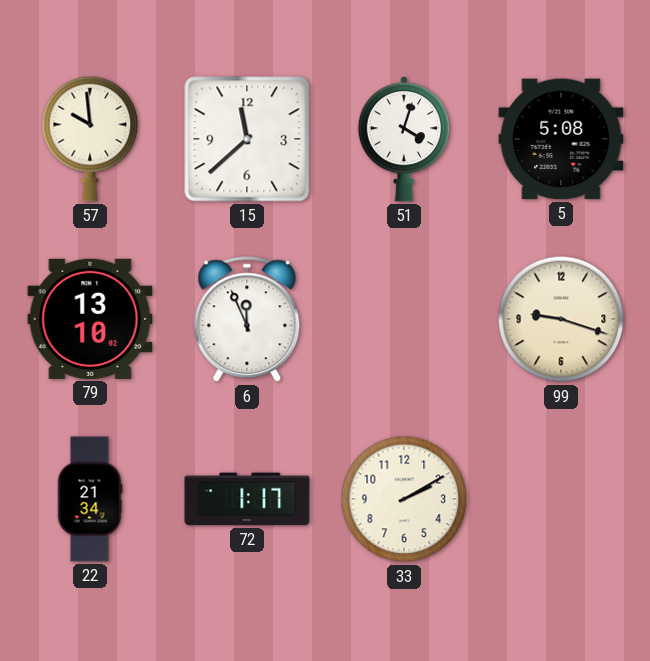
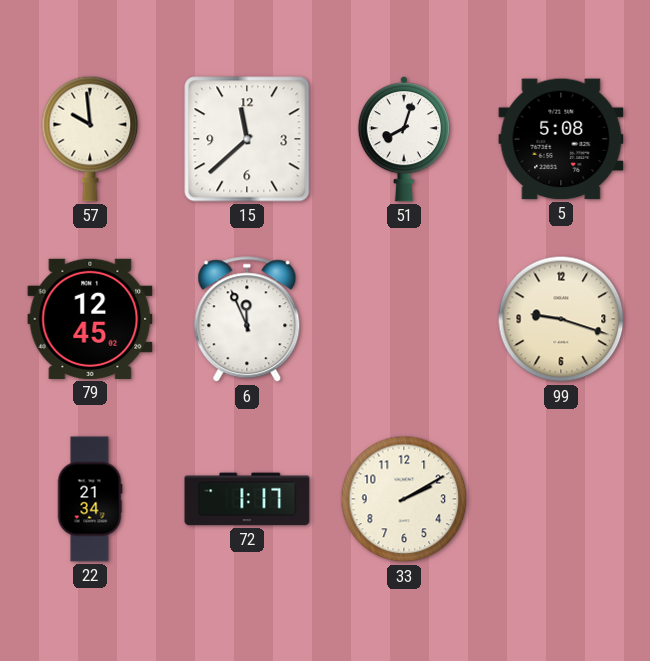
51: 4:03 -> 8:03 (404, 139)
79: 13:10 -> 12:45 (90, 319)
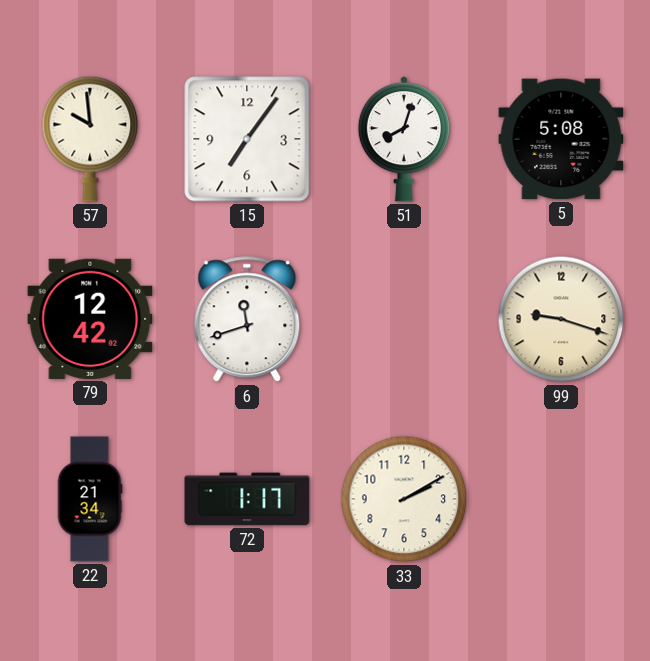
15: 11:38 -> 7:06 (247, 139)
79: 12:45 -> 12:42 (90, 319)
6: 11:56 -> 11:42 (247, 320)
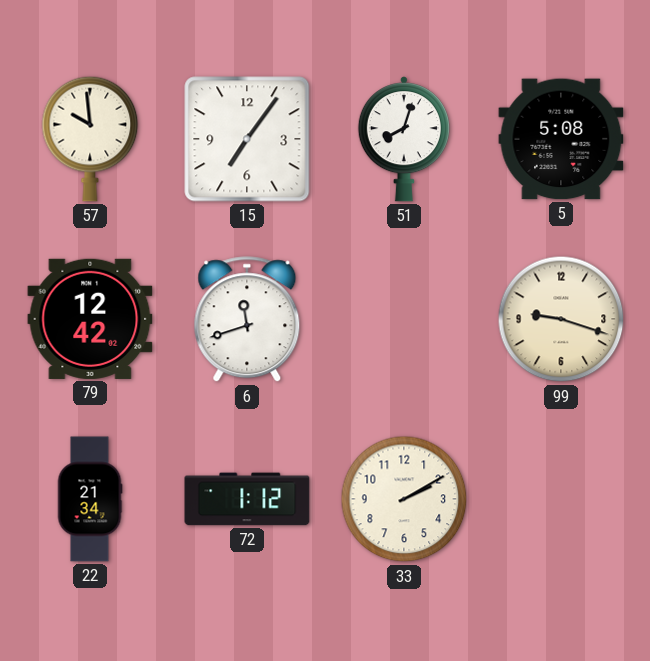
72: 1:17 -> 1:12 (247, 499)
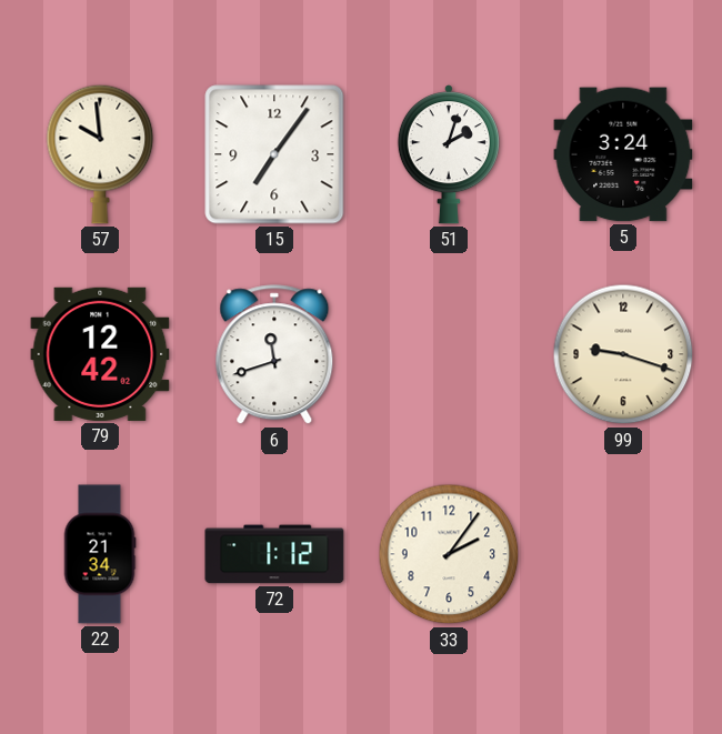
51: 8:03 -> 2:03 (449, 154)
5: 5:08 -> 3:24 (623, 154)
33: 2:10 -> 2:06 (449, 554)
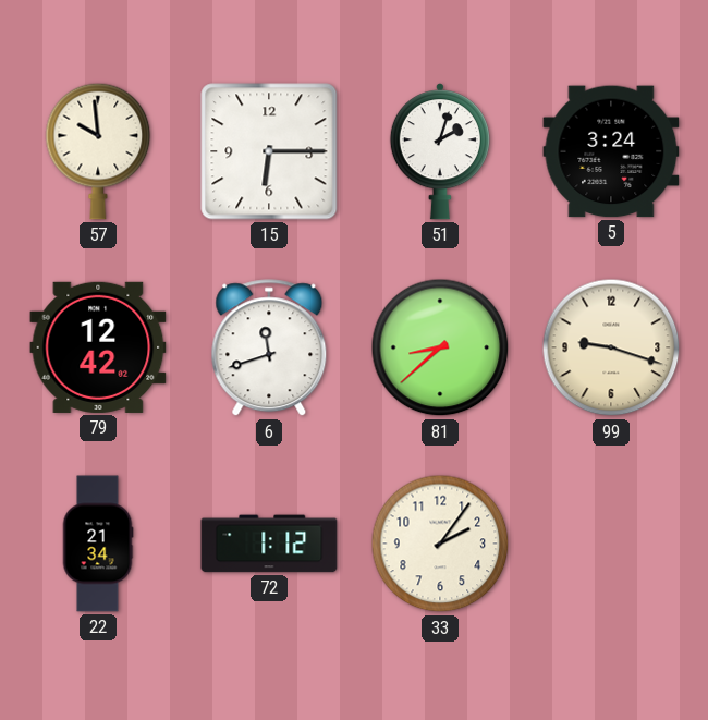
15: 7:06 -> 6:15 (269, 151)
81: none -> 8:38 (440, 347)
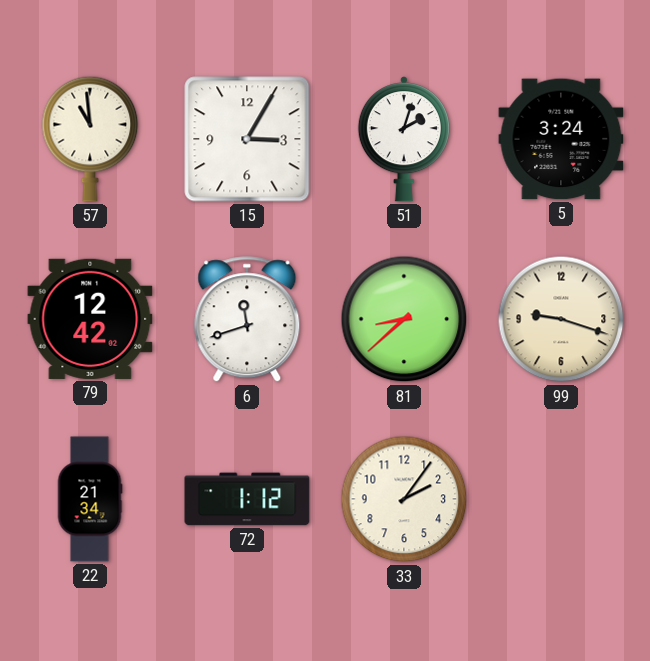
57: 9:59 -> 10:59 (90, 139)
15: 6:15 -> 3:05 (247, 139)
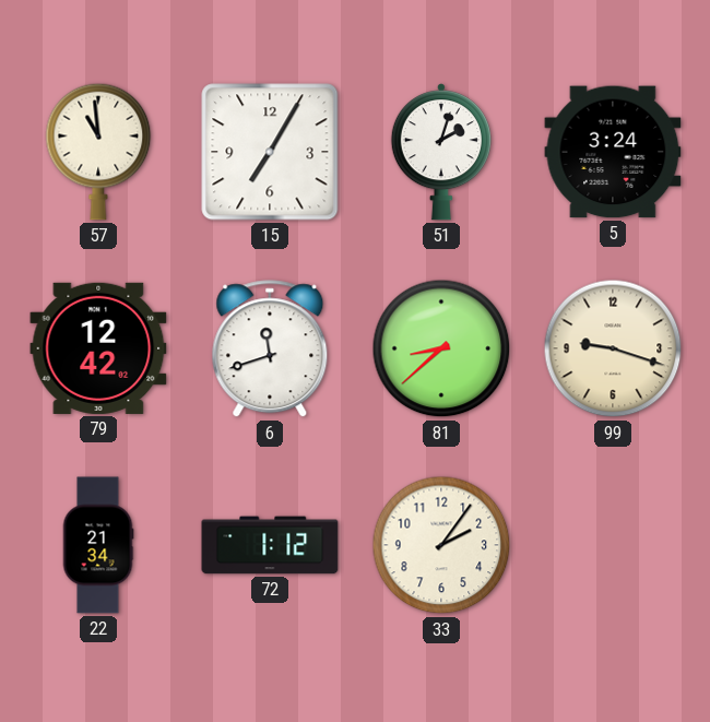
15: 3:05 -> 7:05 (270, 152)
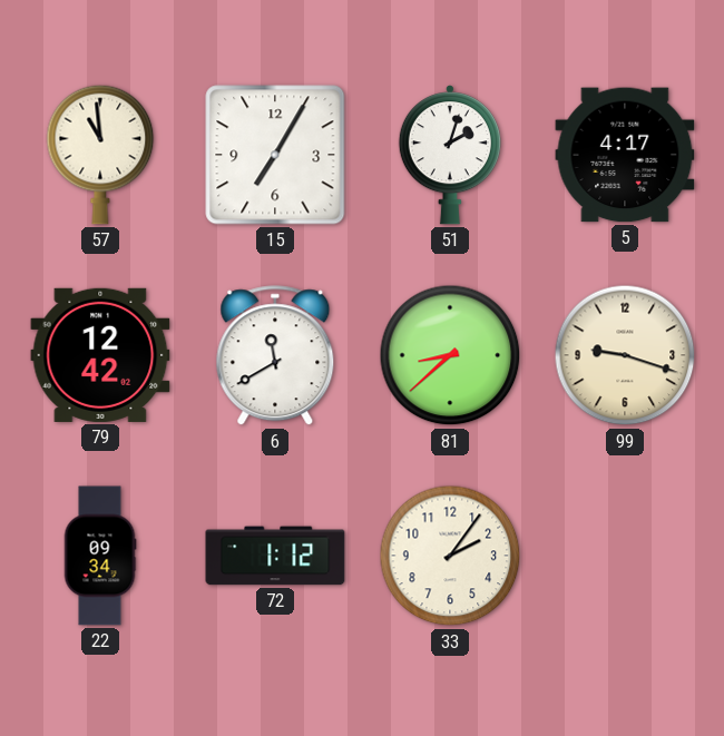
5: 3:24 -> 4:17 (625, 155)
6: 11:42 -> 11:40 (275, 356)
22: 21:34 -> 09:34 (100, 556)
